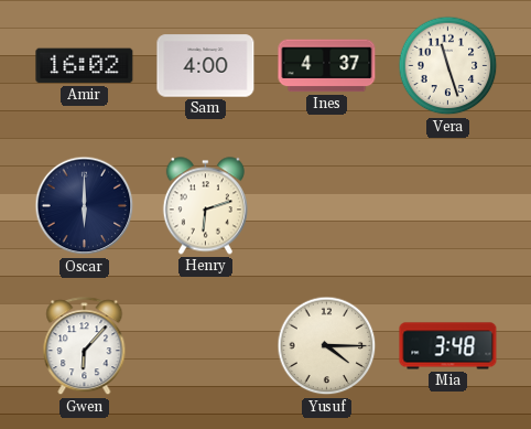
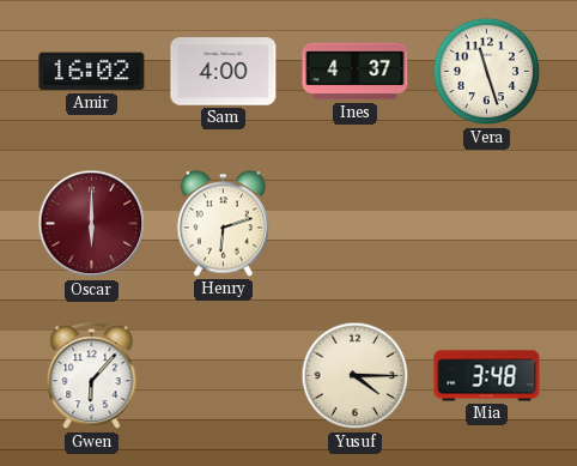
Oscar dial: navy -> burgundy (92, 224)
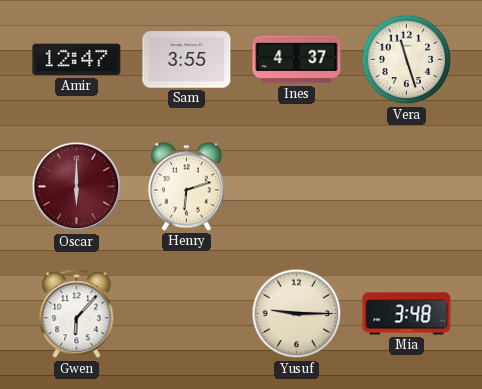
Amir: 16:02 -> 12:47 (77, 60)
Sam: 4:00 -> 3:55 (187, 60)
Yusuf: 4:15 -> 9:15 (297, 314)
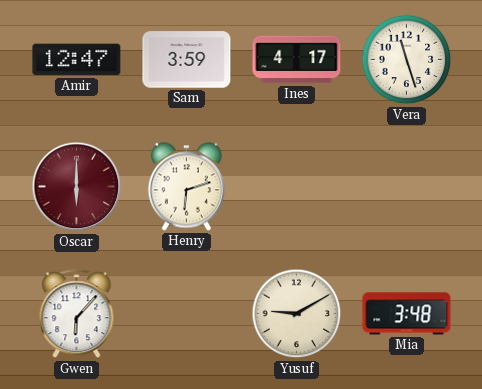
Sam: 3:55 -> 3:59 (187, 60)
Ines: 4:37 -> 4:17 (297, 60)
Yusuf: 9:15 -> 9:10 (297, 314)
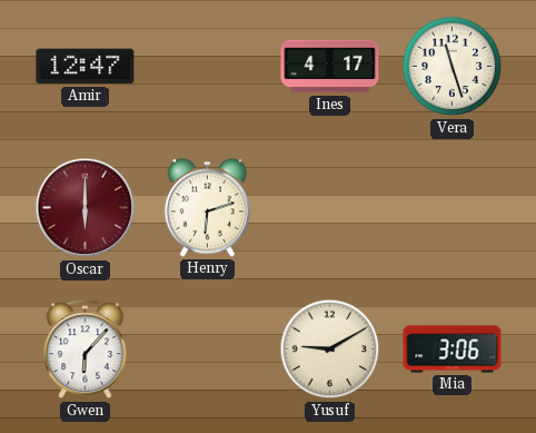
Sam: 3:59 -> none (187, 60)
Mia: 3:48 -> 3:06 (453, 350)
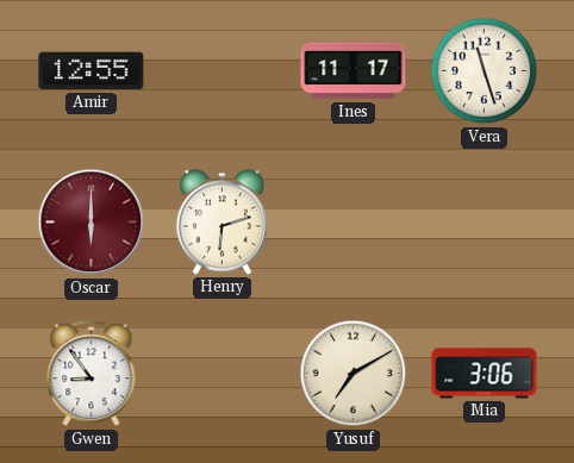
Amir: 12:47 -> 12:55 (92, 71)
Ines: 4:17 -> 11:17 (354, 71)
Gwen: 6:07 -> 8:54 (92, 374)
Yusuf: 9:10 -> 7:10 (354, 374)
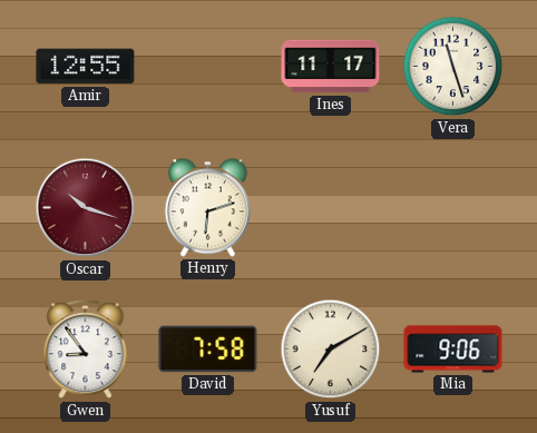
Oscar: 6:00 -> 10:18 (86, 208)
David: none -> 7:58 (208, 350)
Mia: 3:06 -> 9:06 (453, 350)
